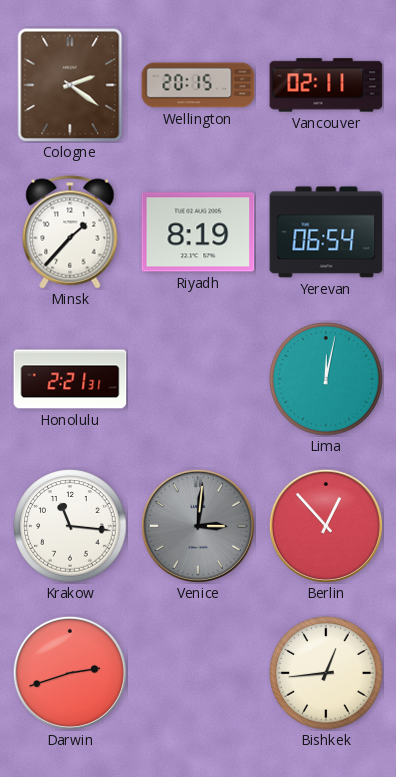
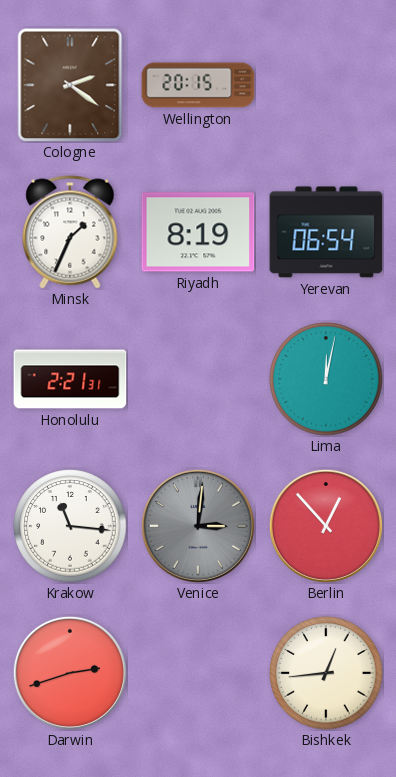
Vancouver: 02:11 -> none (326, 85)
Minsk: 1:37 -> 1:34 (70, 232)
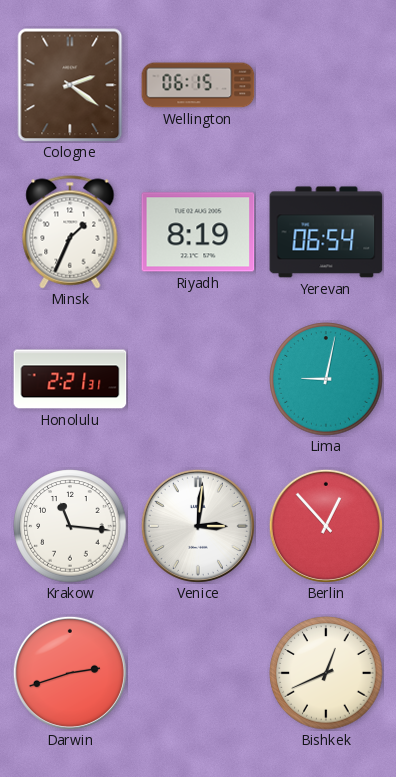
Wellington: 20:15 -> 06:15 (198, 85)
Lima: 12:02 -> 9:02 (326, 379)
Venice dial: grey -> white (198, 526)
Bishkek: 12:44 -> 12:41 (326, 673)
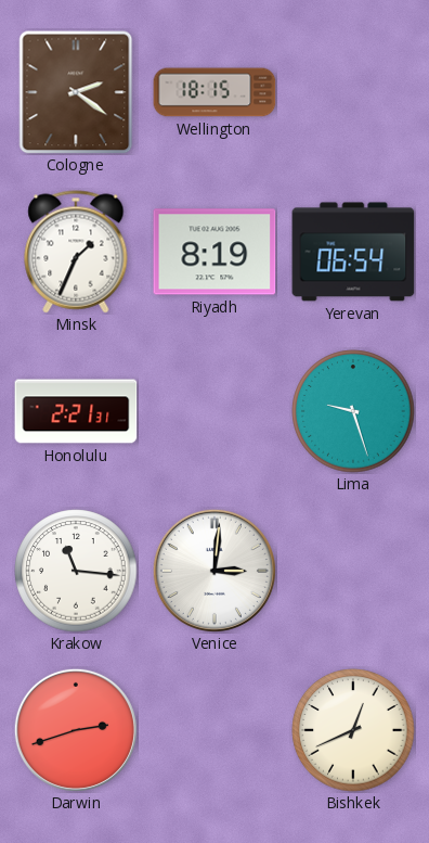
Wellington: 06:15 -> 18:15 (214, 92)
Lima: 9:02 -> 9:27 (353, 411)
Berlin: 12:53 -> none (326, 526)
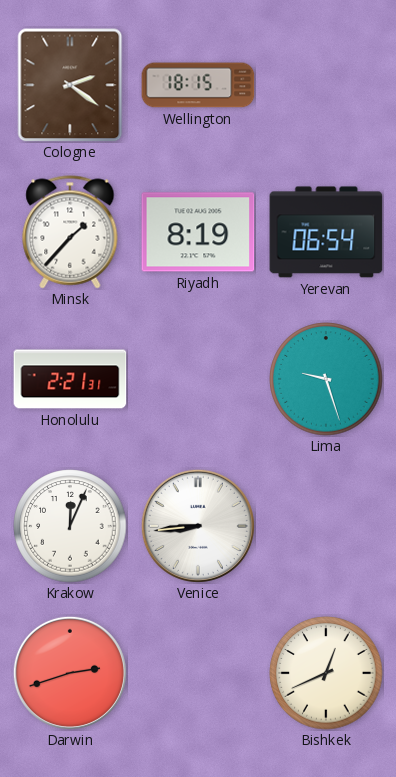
Minsk: 1:34 -> 1:37 (70, 232)
Krakow: 11:16 -> 12:04 (70, 526)
Venice: 3:01 -> 8:44 (198, 526)
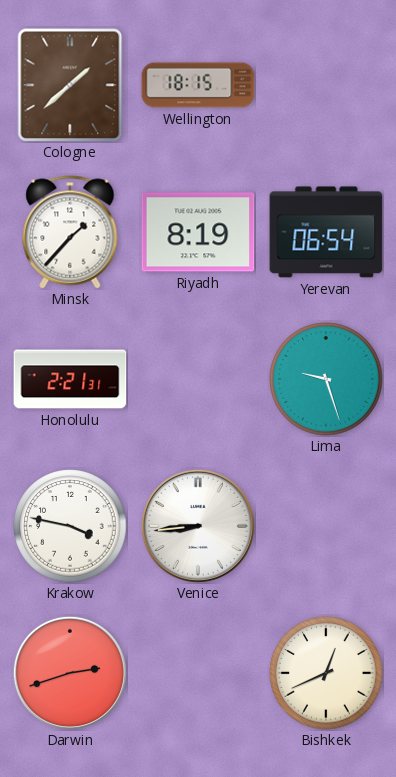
Cologne: 2:21 -> 1:38 (70, 85)
Krakow: 12:04 -> 3:47 (70, 526)
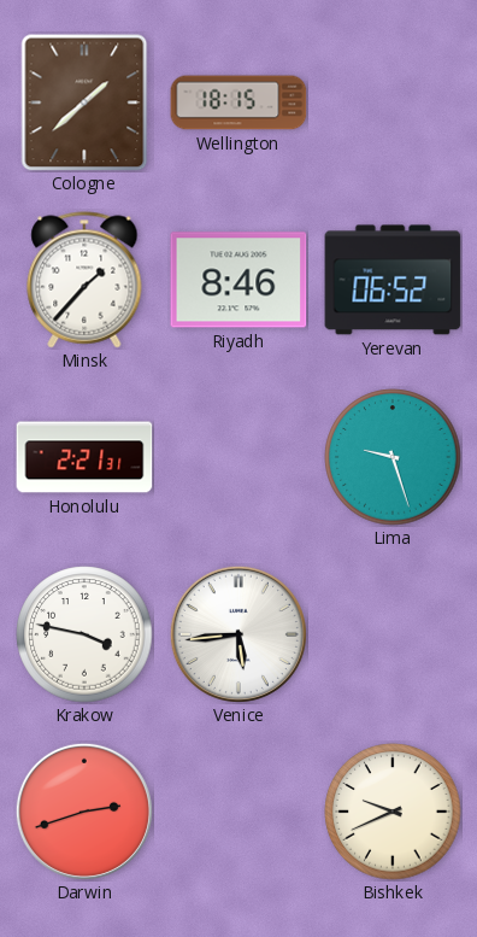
Riyadh: 8:19 -> 8:46 (238, 280)
Yerevan: 06:54 -> 06:52 (393, 280)
Venice: 8:44 -> 5:44 (238, 634)
Bishkek: 12:41 -> 9:41 (393, 812)
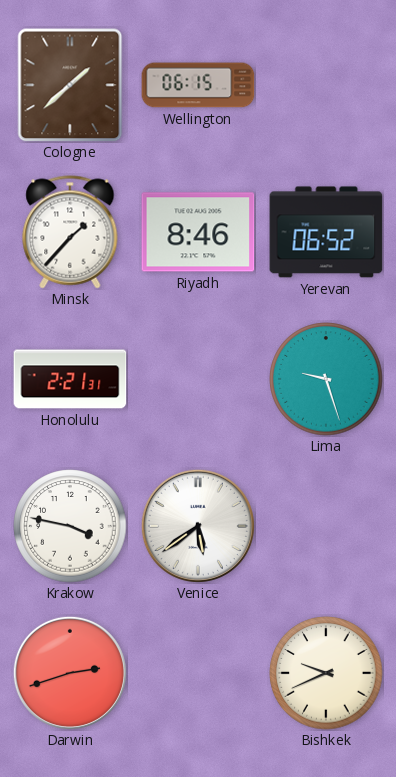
Wellington: 18:15 -> 06:15 (198, 85)
Venice: 5:44 -> 5:39 (198, 526)
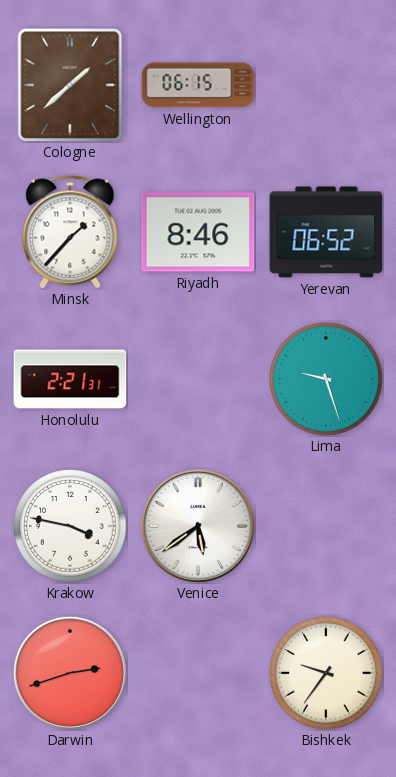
Bishkek: 9:41 -> 9:36 (326, 673)
